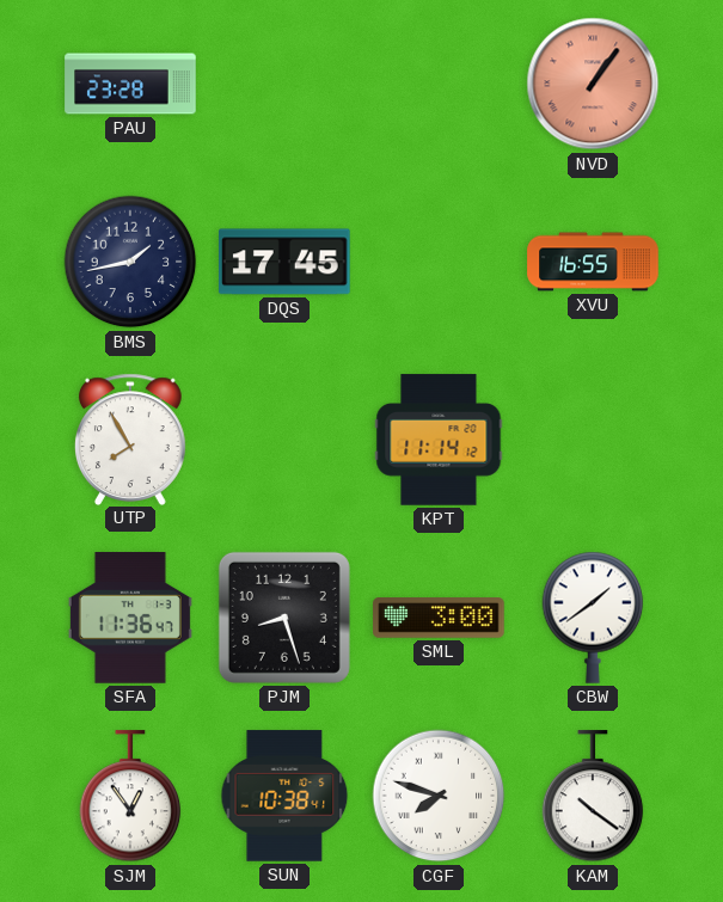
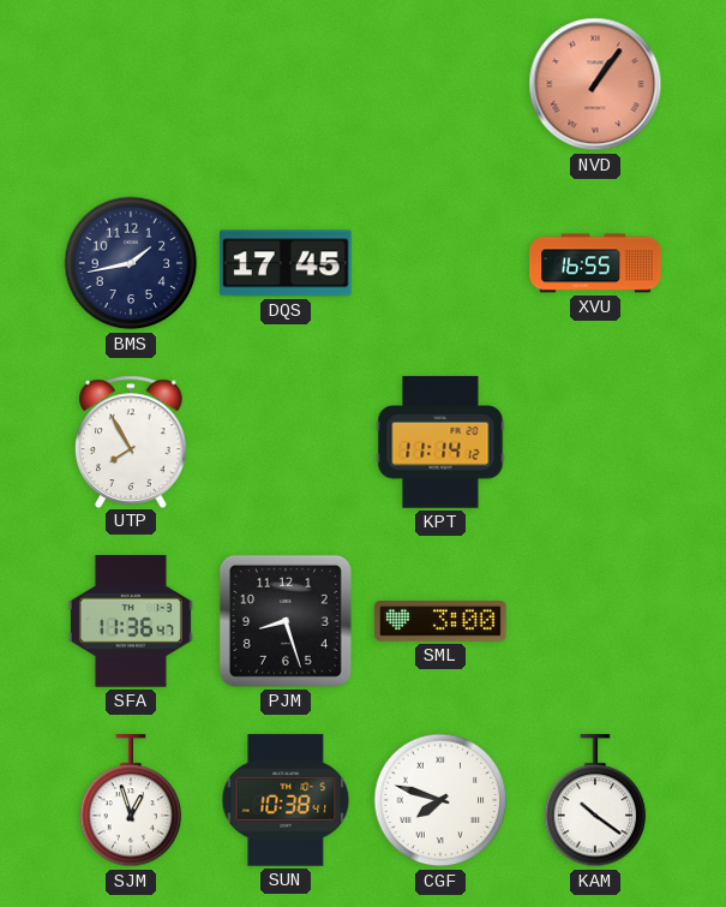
PAU: 23:28 -> none (130, 84)
CBW: 1:39 -> none (593, 618)
SJM: 12:54 -> 12:57 (131, 801)
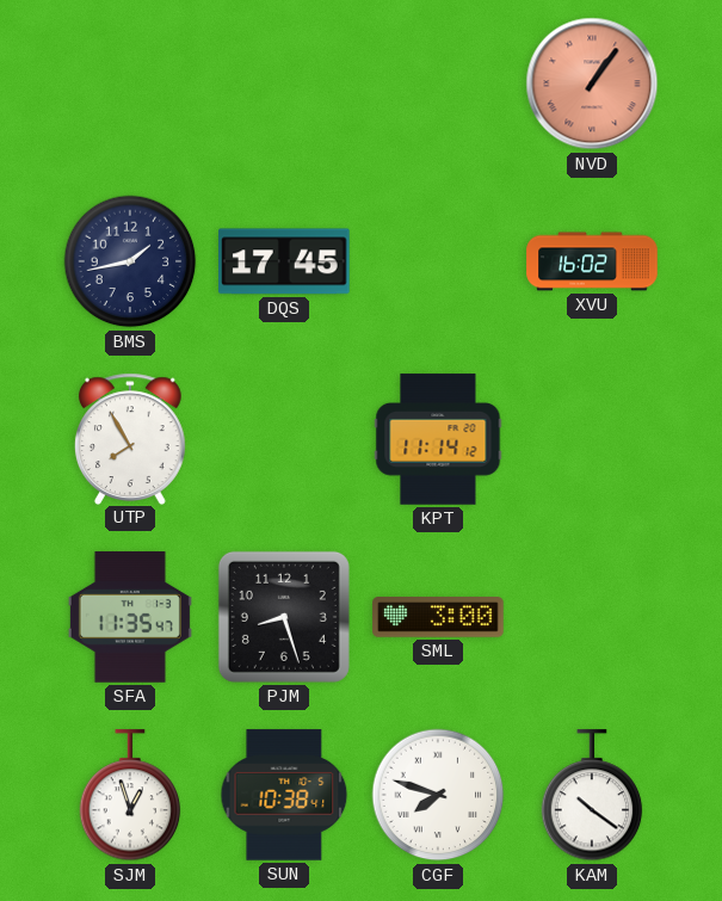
XVU: 16:55 -> 16:02 (592, 261)
SFA: 11:36 -> 11:35 (130, 617)
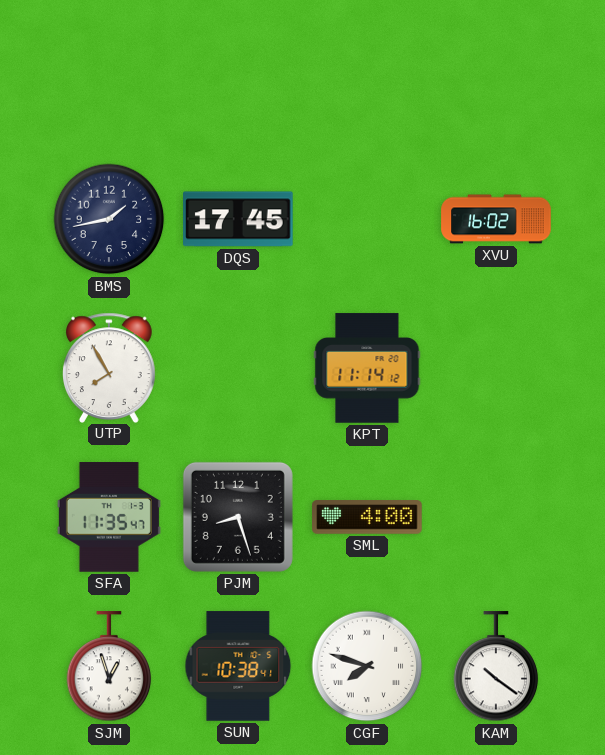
NVD: 1:06 -> none (592, 84)
SML: 3:00 -> 4:00 (367, 517)
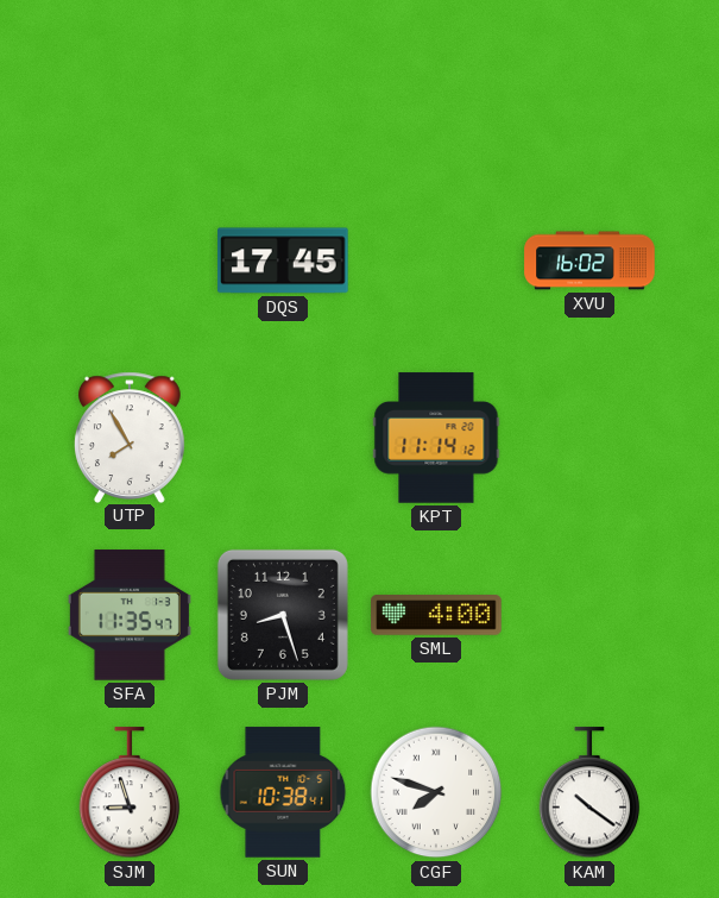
BMS: 1:43 -> none (109, 219)
SJM: 12:57 -> 8:57 (130, 793)
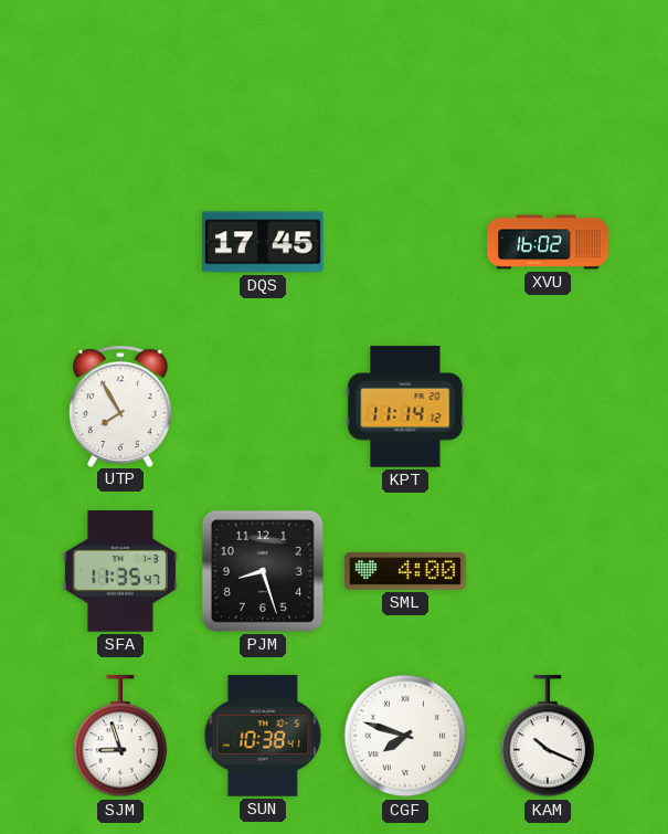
KAM: 10:21 -> 10:19 (548, 737)
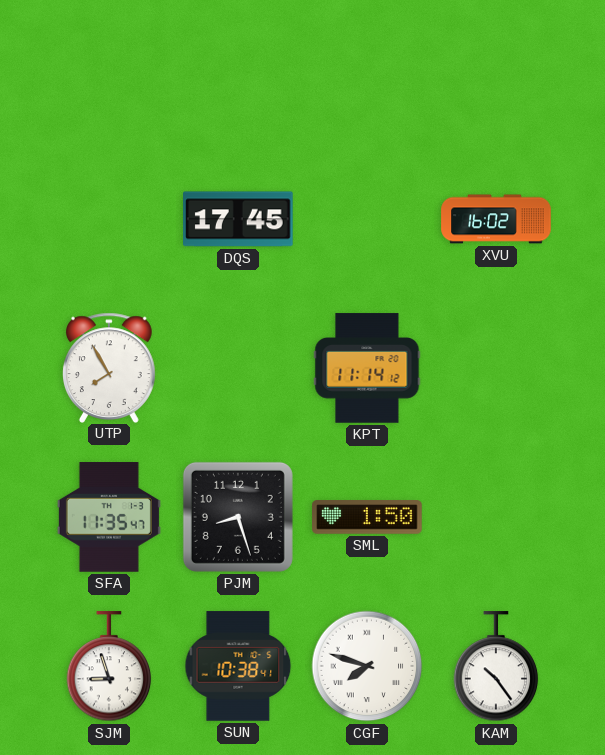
SML: 4:00 -> 1:50 (367, 517)
KAM: 10:19 -> 10:24 (496, 667)
